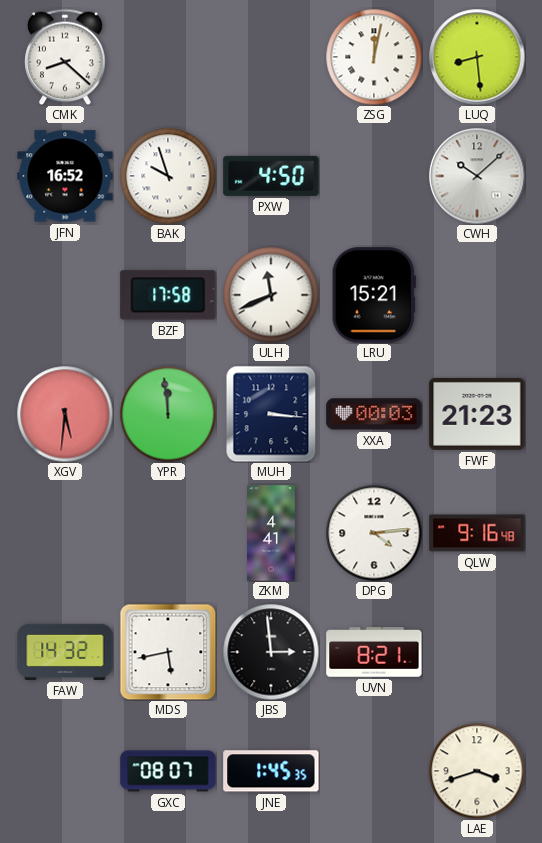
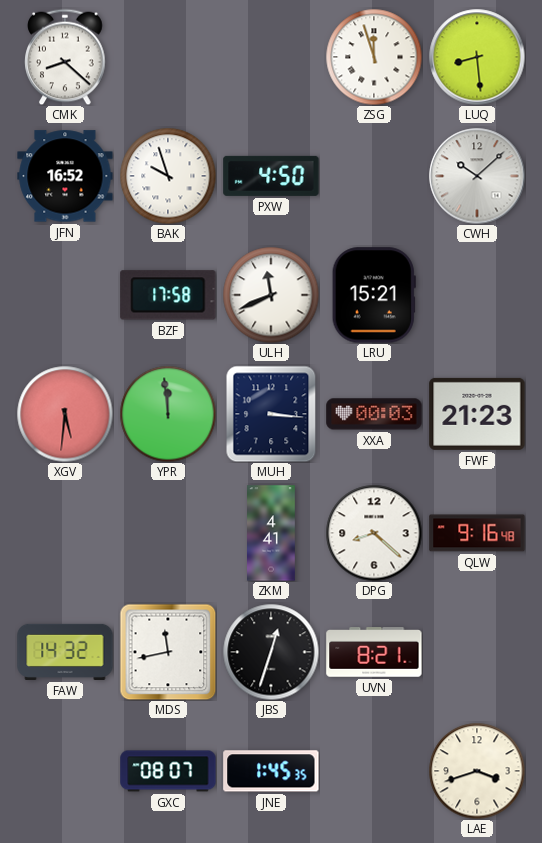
ZSG: 12:02 -> 11:57 (374, 57)
DPG: 4:14 -> 8:22 (374, 533)
MDS: 5:43 -> 11:43 (168, 652)
JBS: 2:59 -> 12:33 (271, 652)
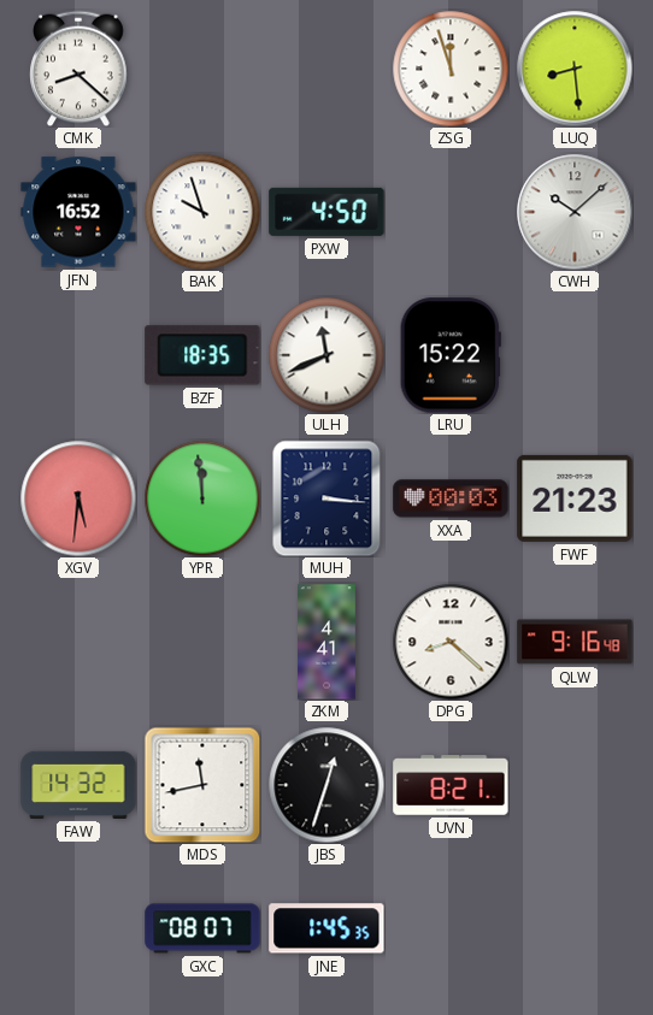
BZF: 17:58 -> 18:35 (202, 355)
LRU: 15:21 -> 15:22 (451, 355)
LAE: 3:42 -> none (477, 771)
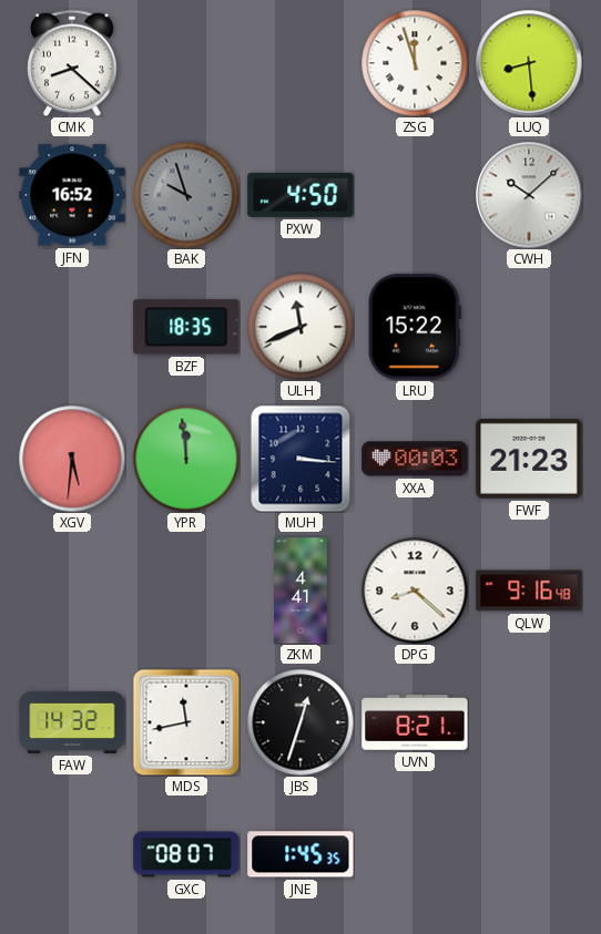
BAK dial: white -> grey (186, 195)
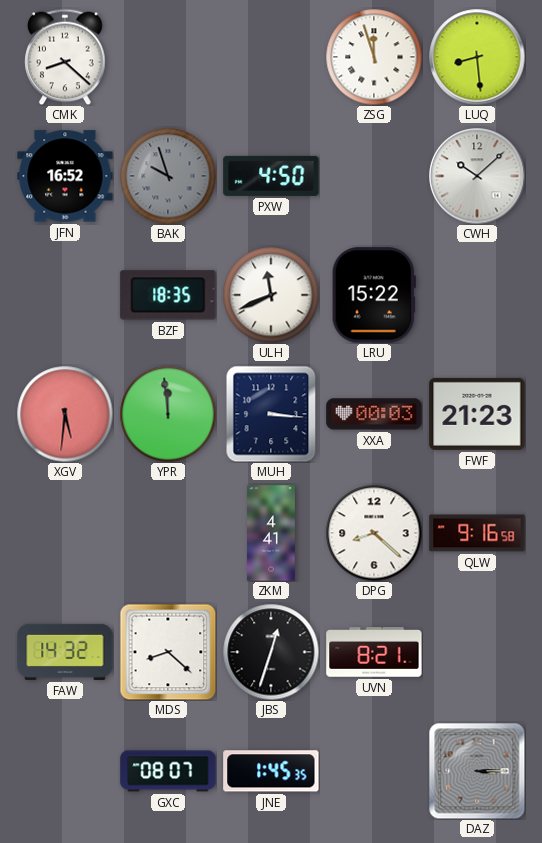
QLW: 9:16:48 -> 9:16:58 (477, 533)
MDS: 11:43 -> 8:22 (168, 652)
DAZ: none -> 3:15 (477, 771)
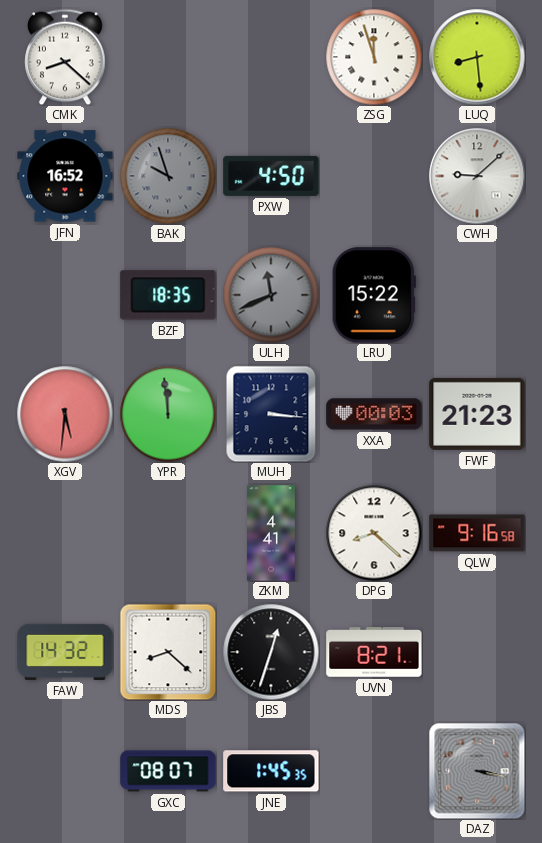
CWH: 10:08 -> 9:08 (477, 176)
ULH dial: white -> grey (271, 295)
DAZ: 3:15 -> 3:17 (477, 771)
